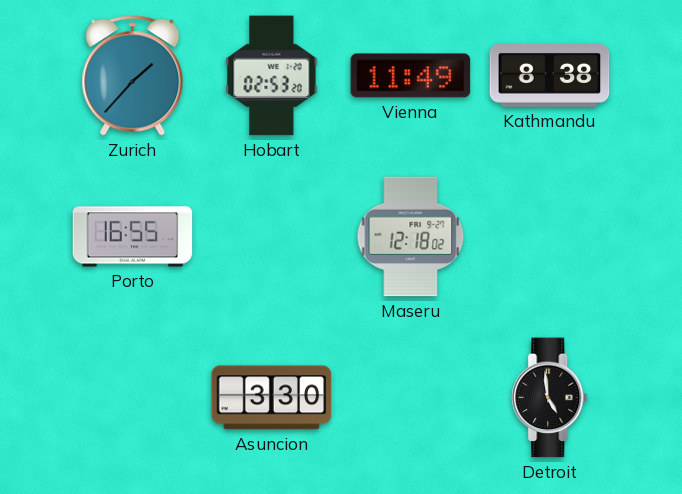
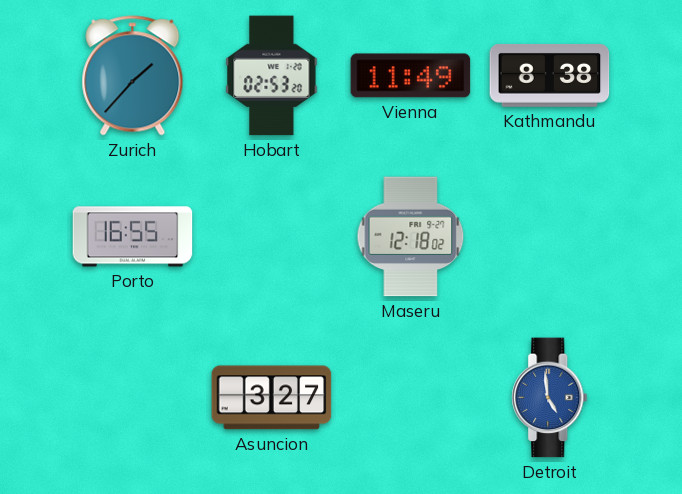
Asuncion: 3:30 -> 3:27 (272, 398)
Detroit dial: black -> blue (550, 398)
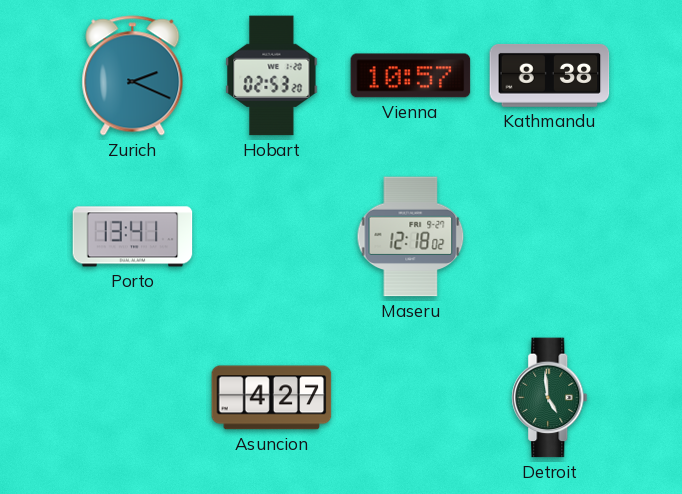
Zurich: 1:37 -> 2:19 (133, 76)
Vienna: 11:49 -> 10:57 (411, 76)
Porto: 16:55 -> 13:41 (133, 237)
Asuncion: 3:27 -> 4:27 (272, 398)
Detroit dial: blue -> green (550, 398)
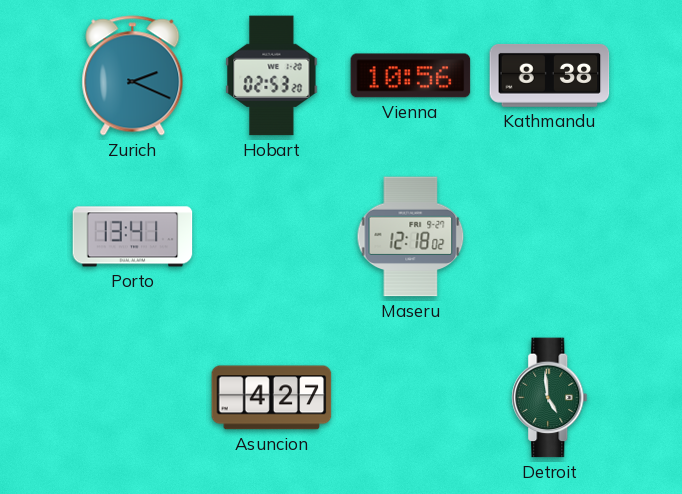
Vienna: 10:57 -> 10:56 (411, 76)
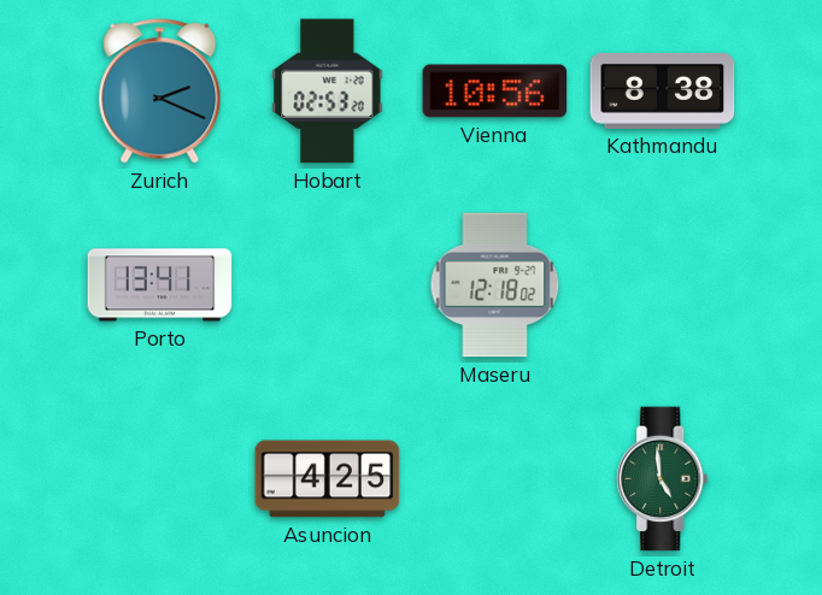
Asuncion: 4:27 -> 4:25 (328, 479)
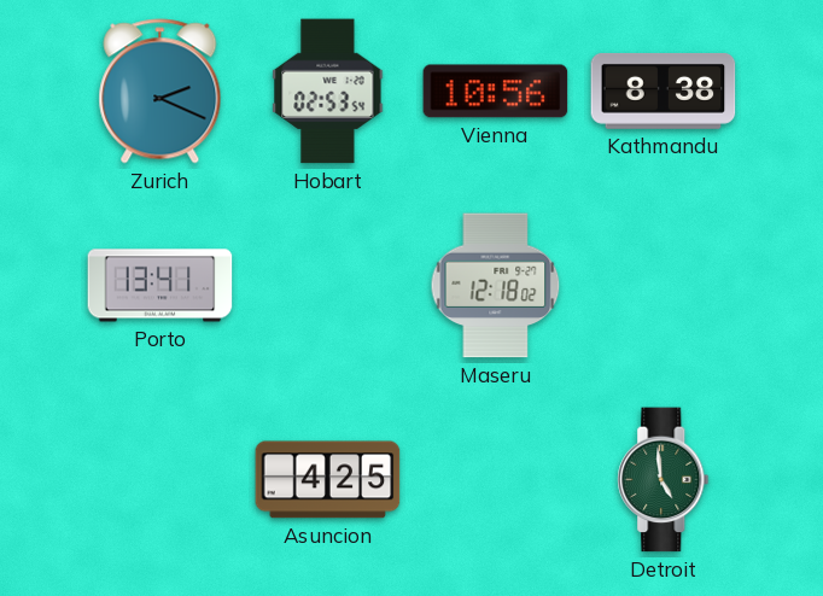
Hobart: 02:53:20 -> 02:53:54 (328, 92)
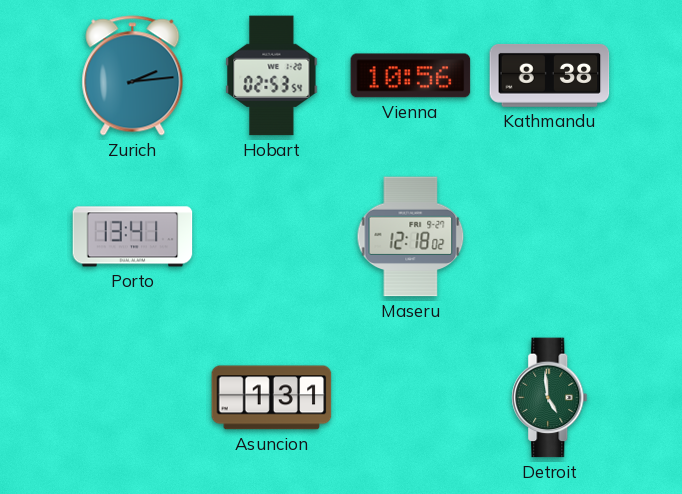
Zurich: 2:19 -> 2:14 (133, 76)
Asuncion: 4:25 -> 1:31 (272, 398)
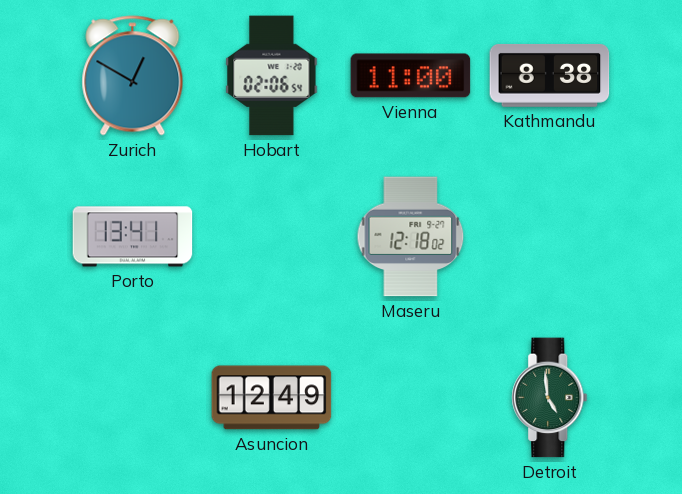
Zurich: 2:14 -> 12:50 (133, 76)
Hobart: 02:53 -> 02:06 (272, 76)
Vienna: 10:56 -> 11:00 (411, 76)
Asuncion: 1:31 -> 12:49 (272, 398)
